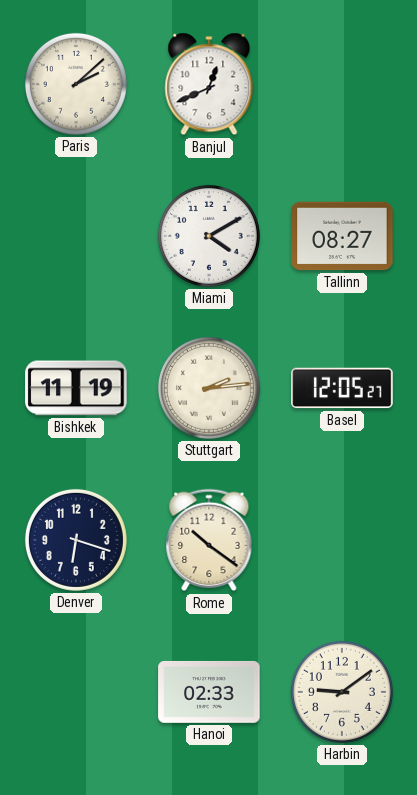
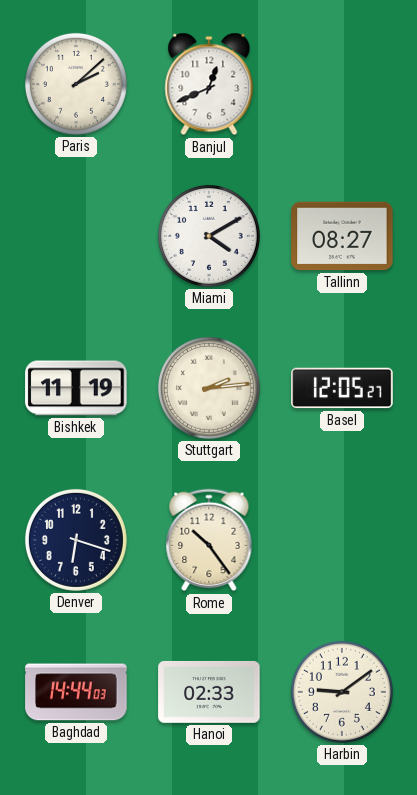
Rome: 10:21 -> 10:24 (209, 540)
Baghdad: none -> 14:44 (76, 692)
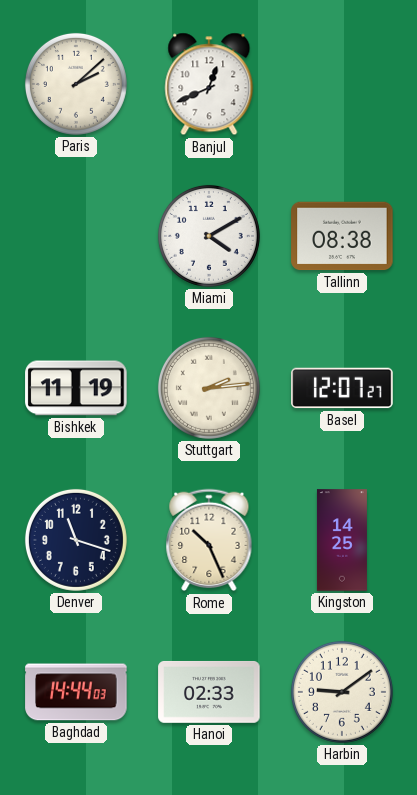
Tallinn: 08:27 -> 08:38 (342, 236)
Basel: 12:05 -> 12:07 (342, 388)
Denver: 6:18 -> 11:18 (76, 540)
Rome: 10:24 -> 10:26 (209, 540)
Kingston: none -> 14:25 (342, 540)
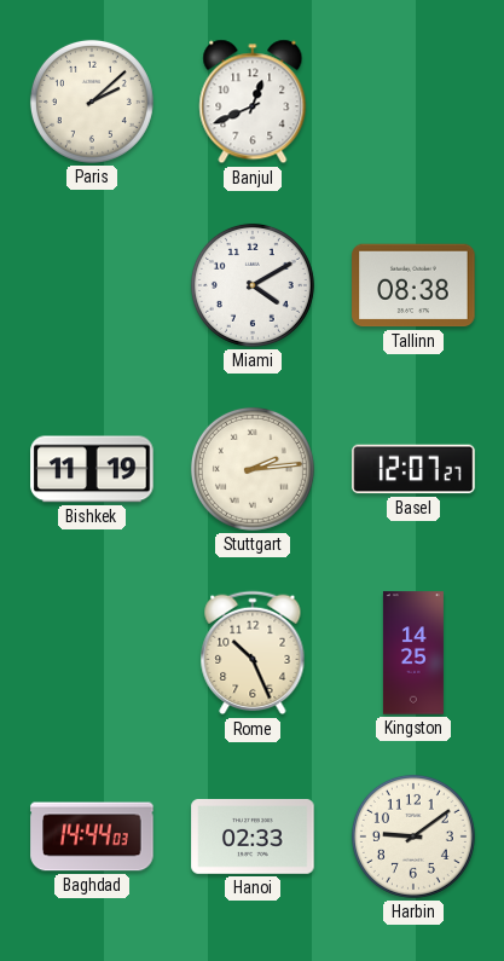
Denver: 11:18 -> none (76, 540)
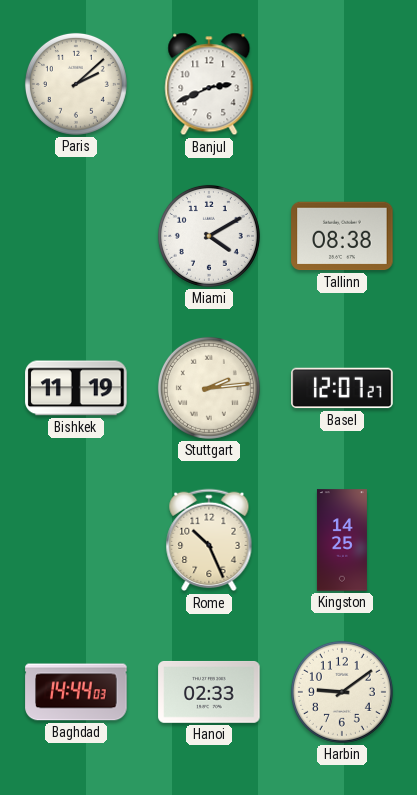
Banjul: 12:41 -> 2:41 (209, 84)
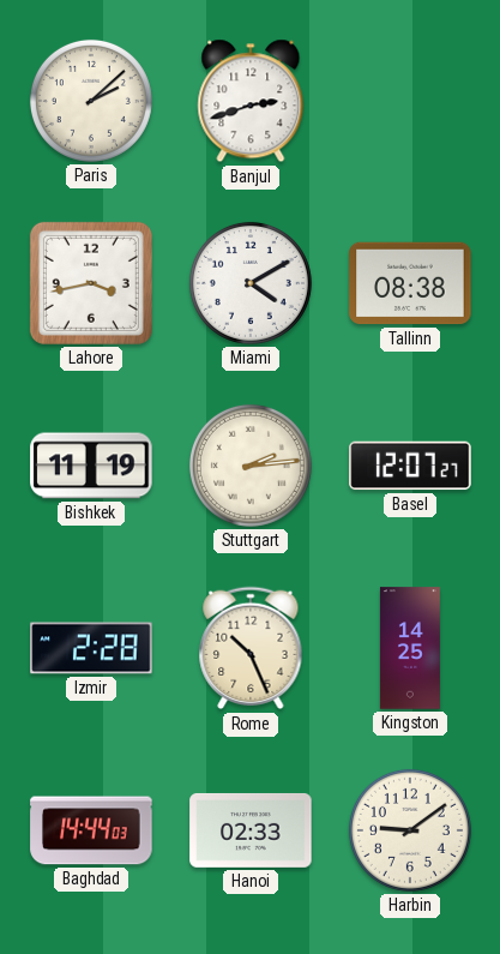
Banjul: 2:41 -> 2:42 (251, 101)
Lahore: none -> 3:43 (91, 283)
Izmir: none -> 2:28 (91, 648)
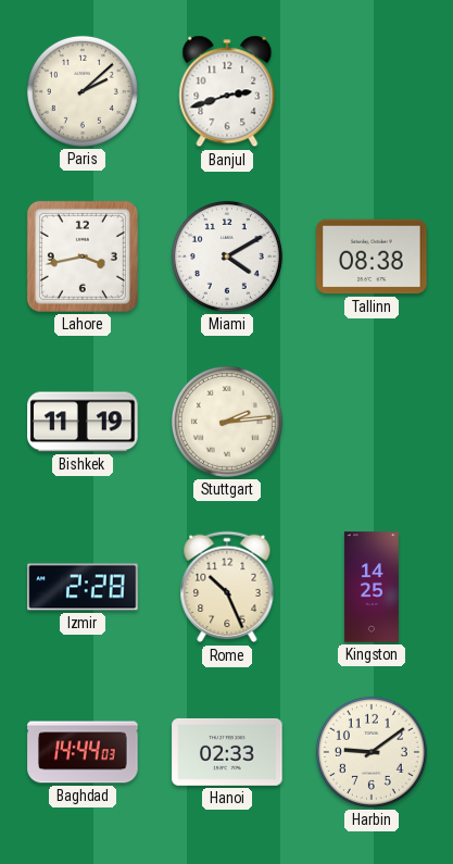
Basel: 12:07 -> none (410, 466)
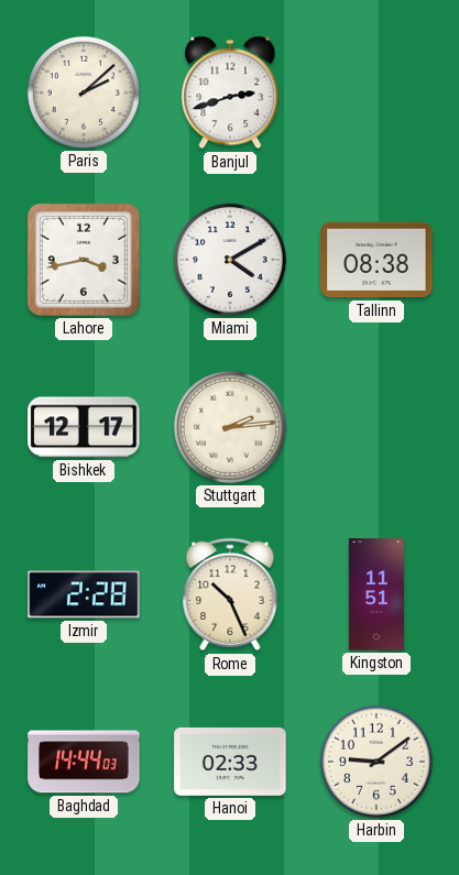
Bishkek: 11:19 -> 12:17 (84, 427)
Kingston: 14:25 -> 11:51 (376, 594)
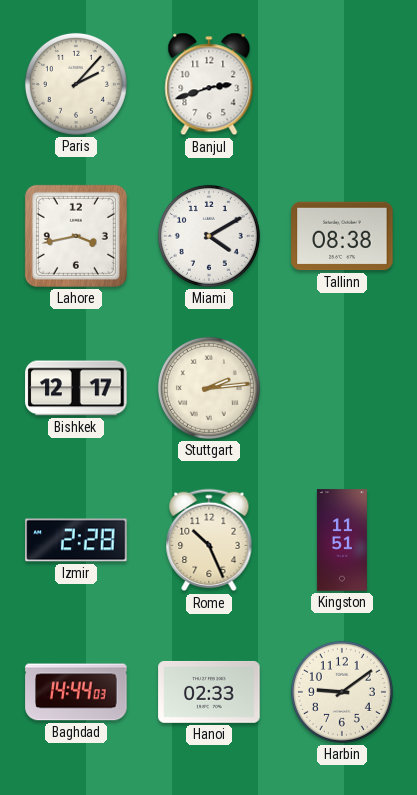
Paris: 2:08 -> 2:07 (76, 84)
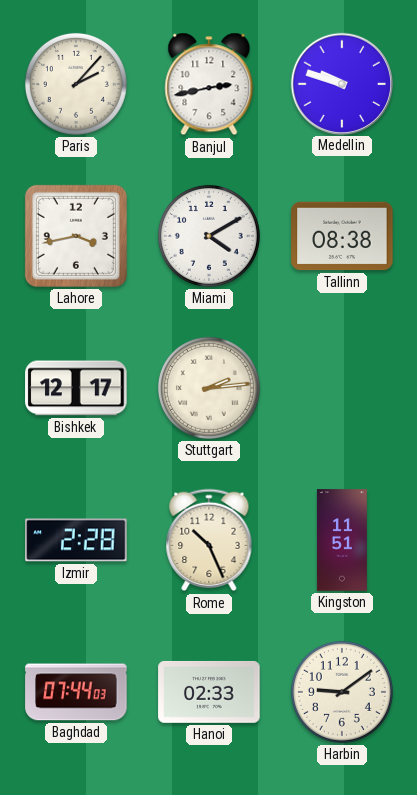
Banjul: 2:42 -> 2:43 (209, 84)
Medellin: none -> 9:48 (341, 83)
Baghdad: 14:44 -> 07:44 (76, 692)
